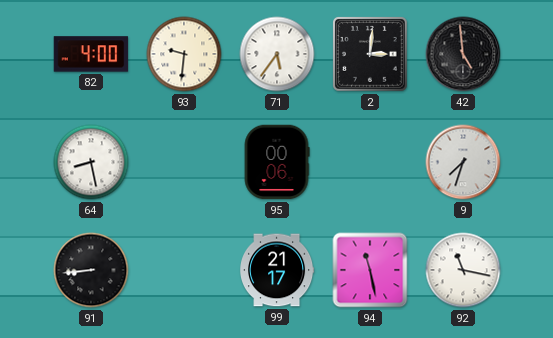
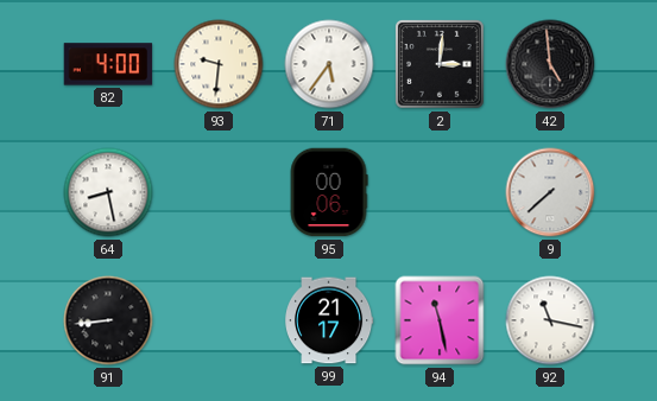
9: 7:33 -> 7:38 (550, 192)
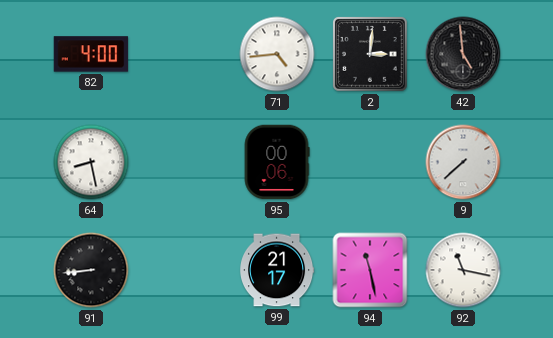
93: 9:31 -> none (219, 64)
71: 5:36 -> 4:44 (277, 54)
